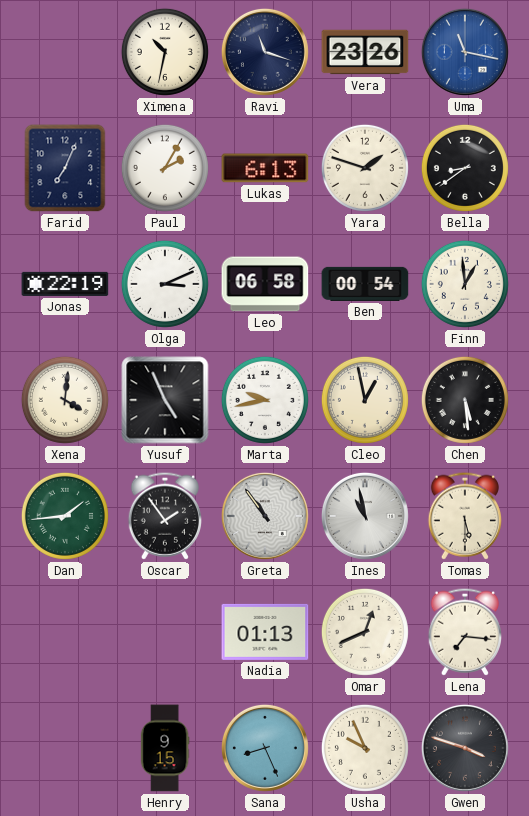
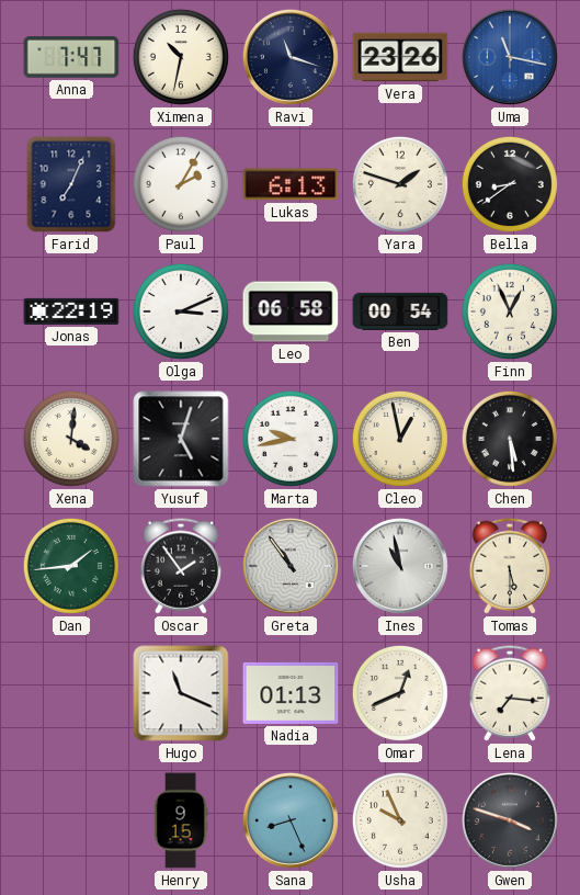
Anna: none -> 7:47 (71, 58)
Finn: 12:59 -> 12:56 (510, 311)
Yusuf: 4:56 -> 5:03 (181, 439)
Hugo: none -> 11:19 (181, 693)
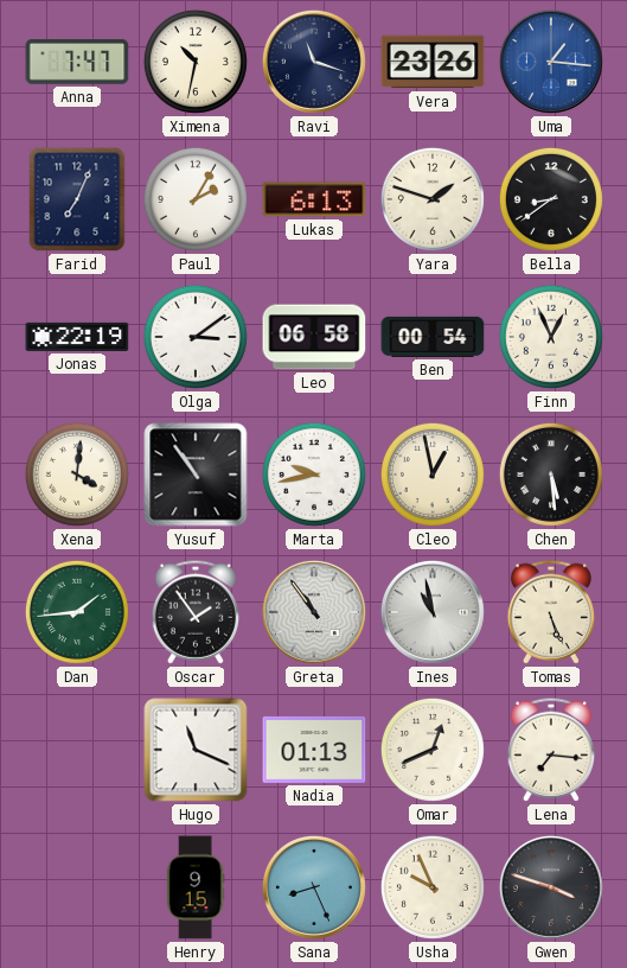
Uma: 11:17 -> 1:16 (551, 62)
Olga: 3:11 -> 3:09 (196, 337)
Yusuf: 5:03 -> 10:54 (196, 475)
Tomas: 5:30 -> 5:26 (550, 612)
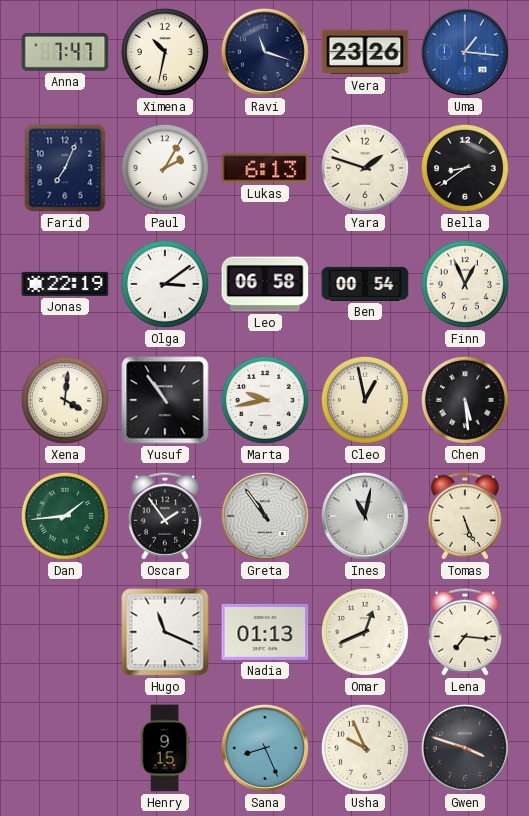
Ines: 10:58 -> 11:02 (365, 516)
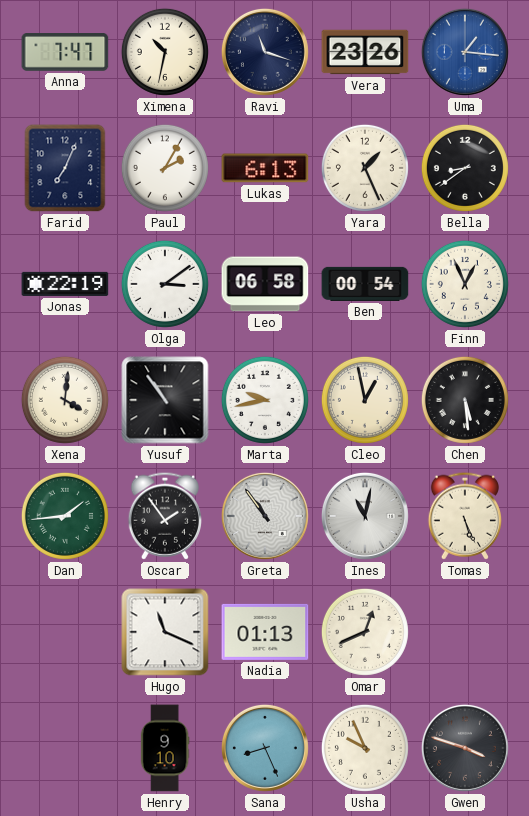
Yara: 1:48 -> 1:26 (365, 168)
Lena: 7:16 -> none (464, 632)
Henry: 9:15 -> 9:10 (165, 748)
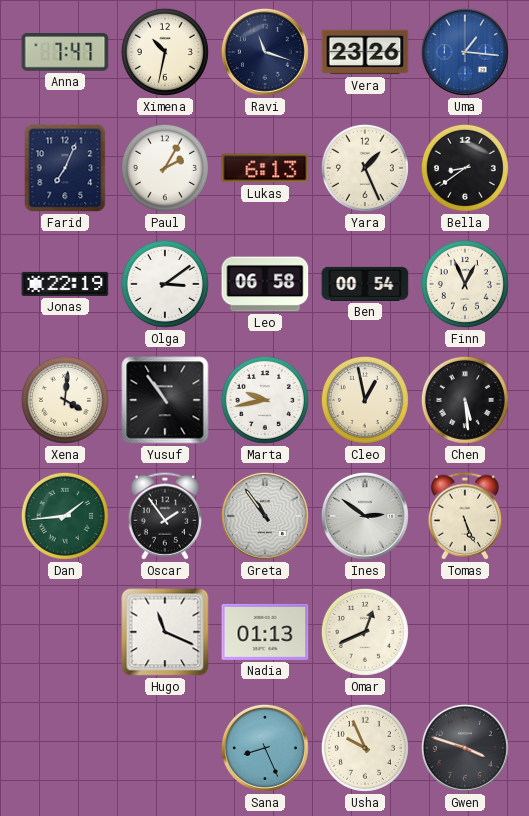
Ines: 11:02 -> 2:51 (365, 516)
Henry: 9:10 -> none (165, 748)
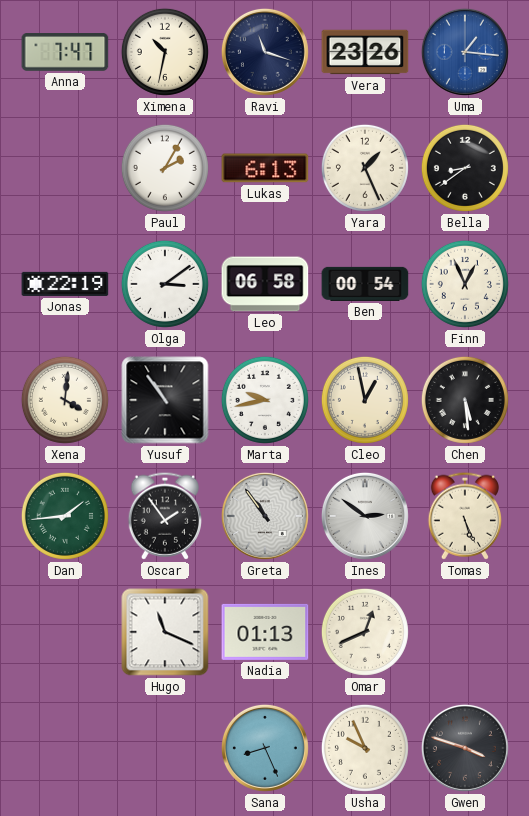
Farid: 7:04 -> none (65, 168)
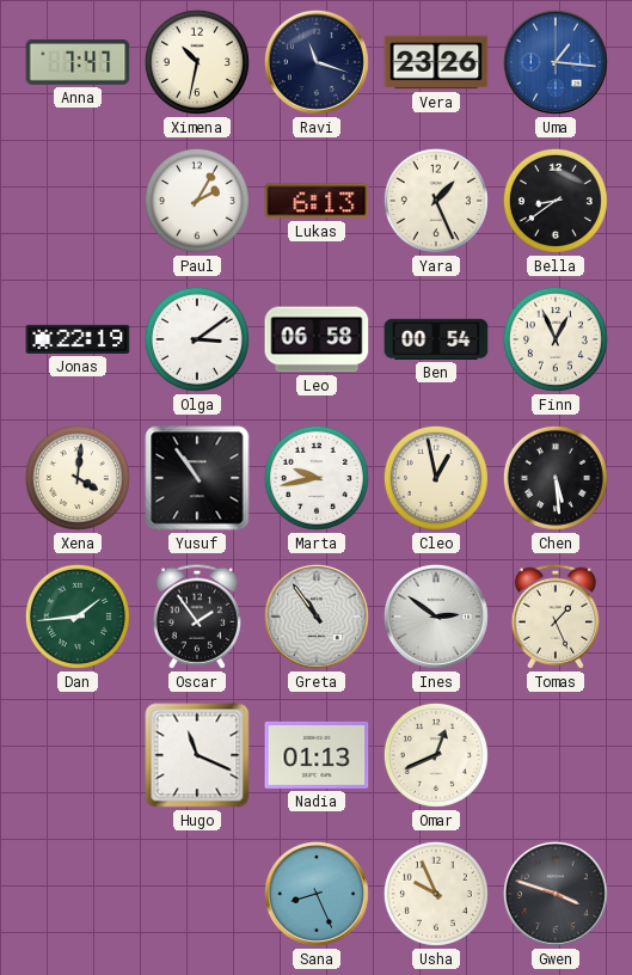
Tomas: 5:26 -> 1:26 (554, 617)
